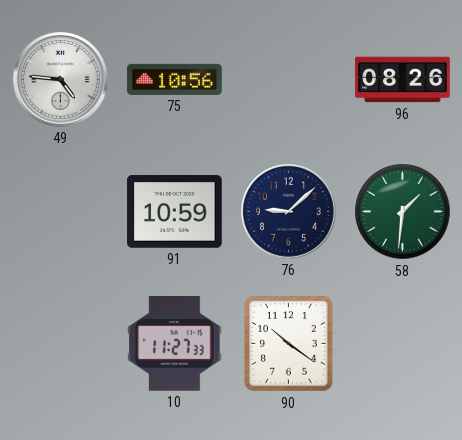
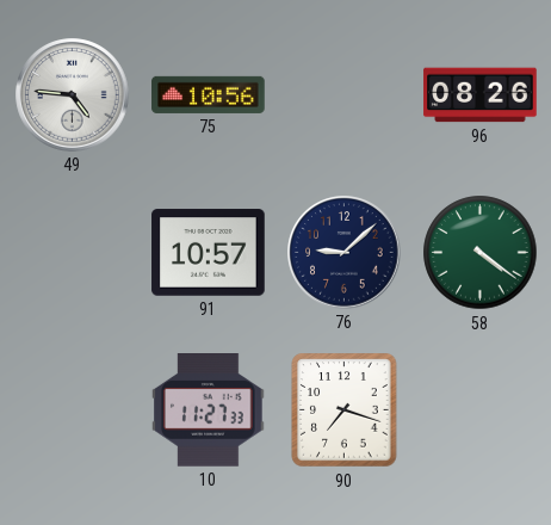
91: 10:59 -> 10:57 (209, 253)
58: 1:31 -> 4:21 (481, 253)
90: 10:21 -> 7:18 (345, 410)
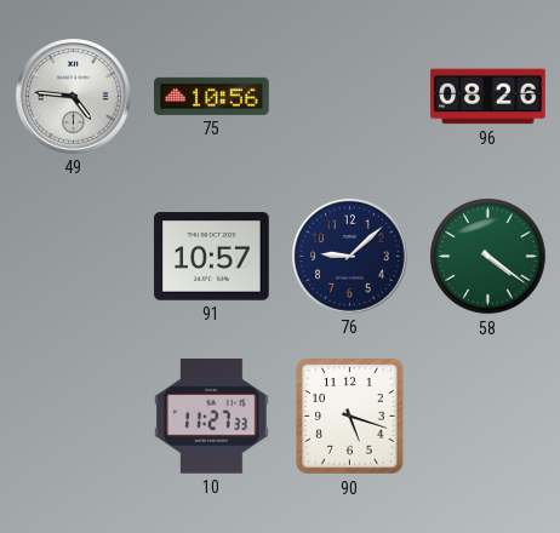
90: 7:18 -> 5:18 (350, 417)
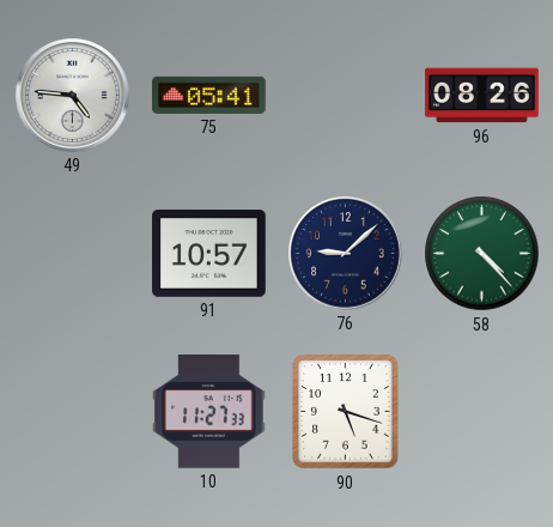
75: 10:56 -> 05:41 (209, 95)
58: 4:21 -> 4:23 (482, 254)
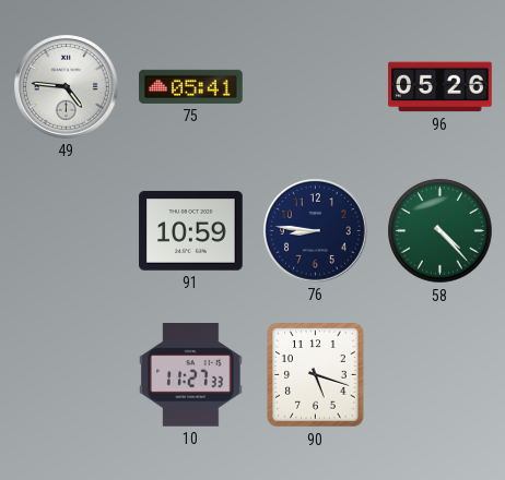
96: 08:26 -> 05:26 (441, 87)
91: 10:57 -> 10:59 (191, 231)
76: 9:08 -> 8:46 (316, 231)
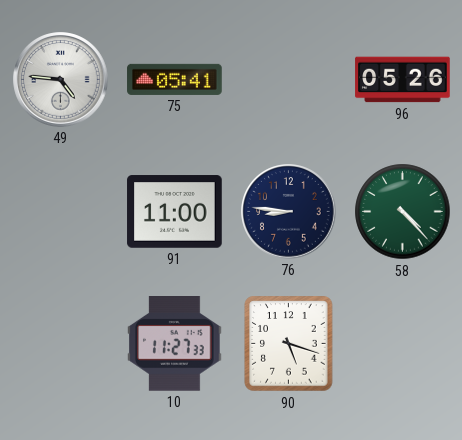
91: 10:59 -> 11:00 (175, 212)
